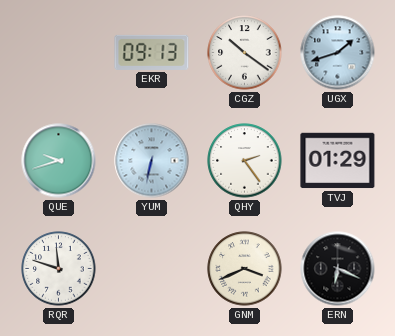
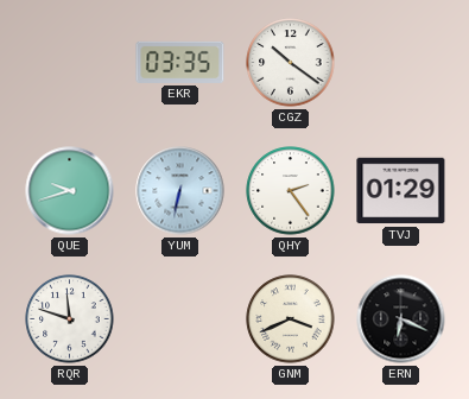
EKR: 09:13 -> 03:35 (180, 62)
UGX: 1:42 -> none (338, 53)
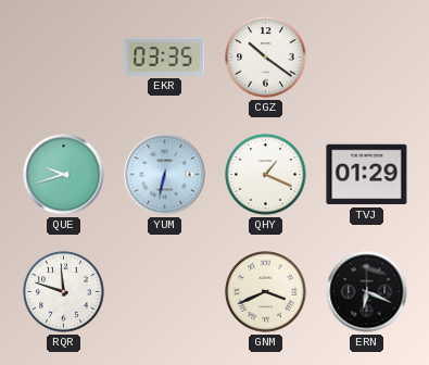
QHY: 2:24 -> 1:19 (266, 175)
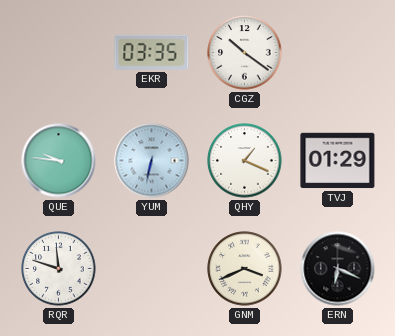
QUE: 9:42 -> 9:46 (59, 161)
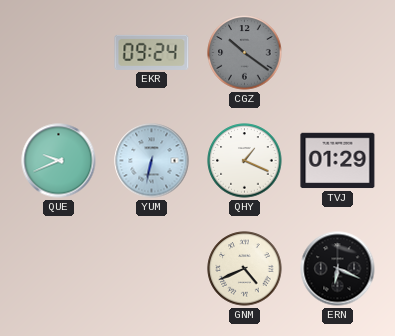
EKR: 03:35 -> 09:24 (152, 52)
CGZ dial: white -> grey (245, 53)
QUE: 9:46 -> 9:41 (59, 161)
RQR: 11:48 -> none (59, 269)
GNM: 3:41 -> 4:41 (245, 269)
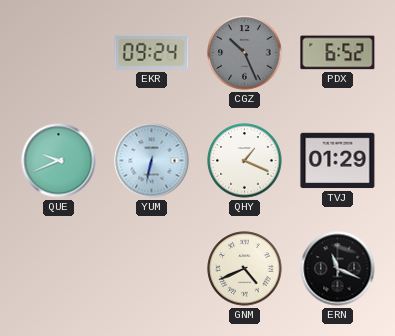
CGZ: 10:21 -> 10:26 (245, 53)
PDX: none -> 6:52 (338, 53)
ERN: 6:19 -> 11:19 (338, 269)
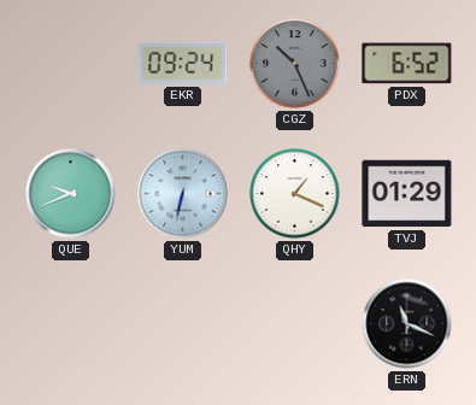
GNM: 4:41 -> none (245, 269)
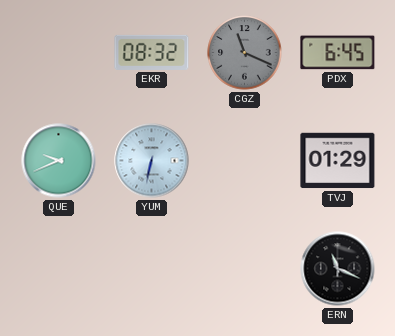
EKR: 09:24 -> 08:32 (152, 52)
CGZ: 10:26 -> 11:19 (245, 53)
PDX: 6:52 -> 6:45 (338, 53)
QHY: 1:19 -> none (295, 194)
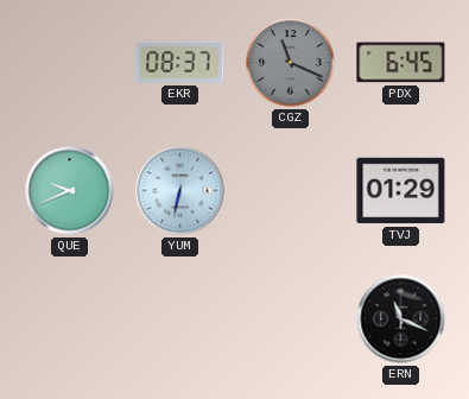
EKR: 08:32 -> 08:37 (180, 62)
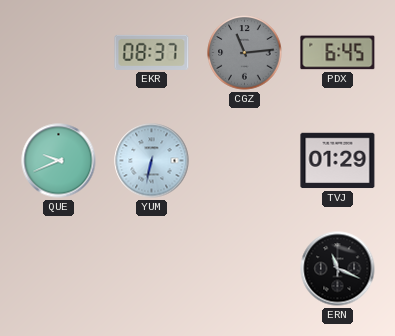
CGZ: 11:19 -> 11:14 (245, 53)
